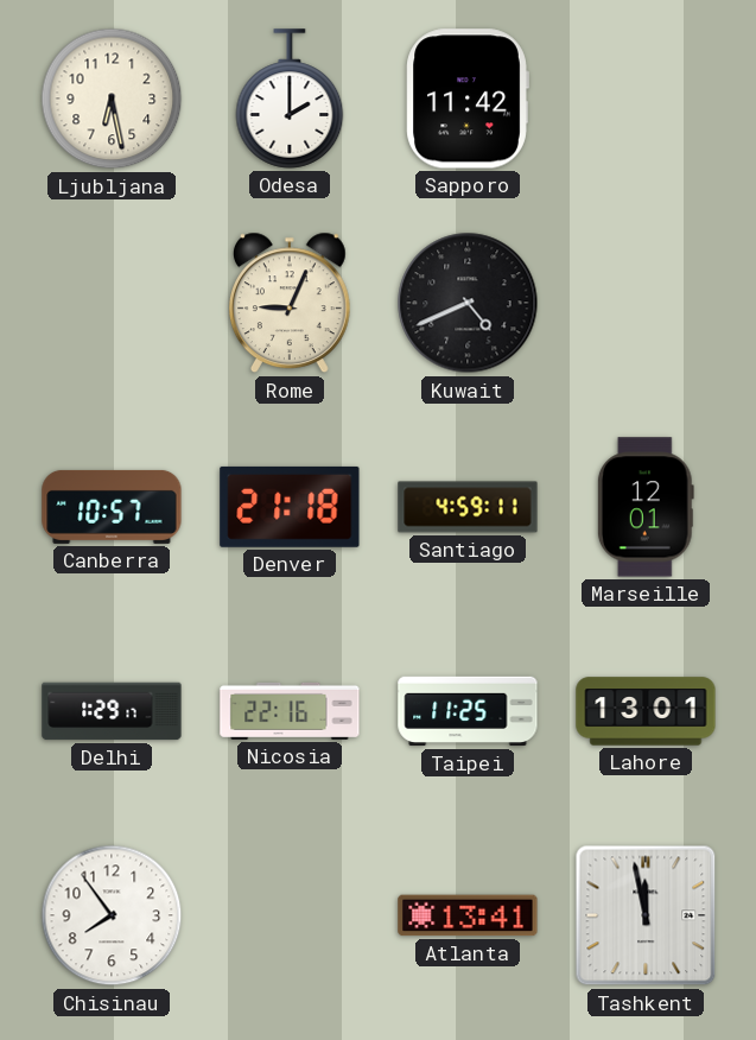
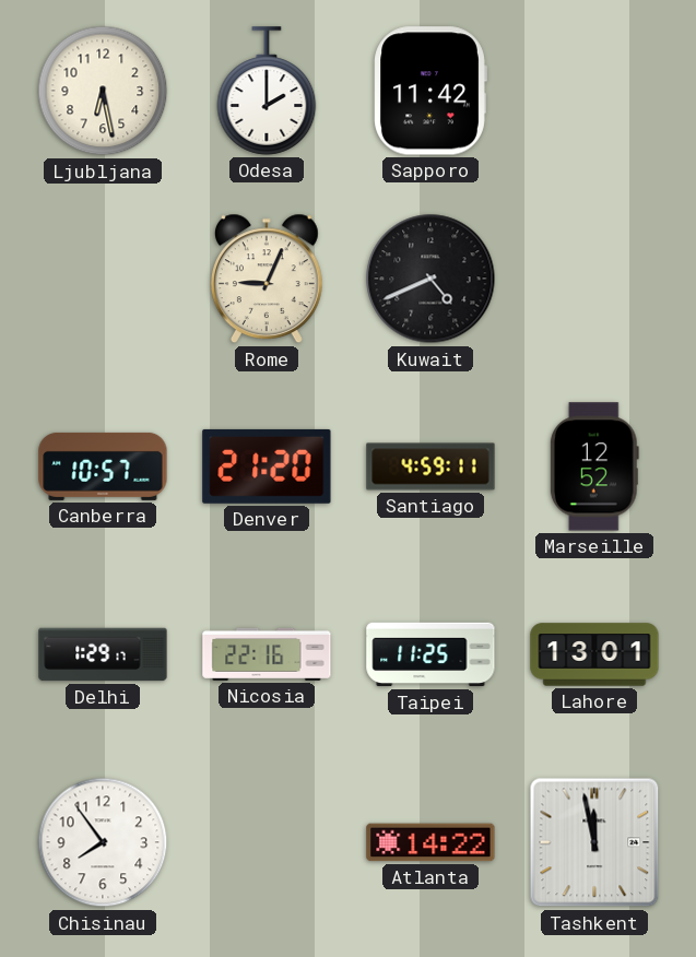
Denver: 21:18 -> 21:20 (267, 466)
Marseille: 12:01 -> 12:52 (594, 466)
Atlanta: 13:41 -> 14:22 (430, 842)
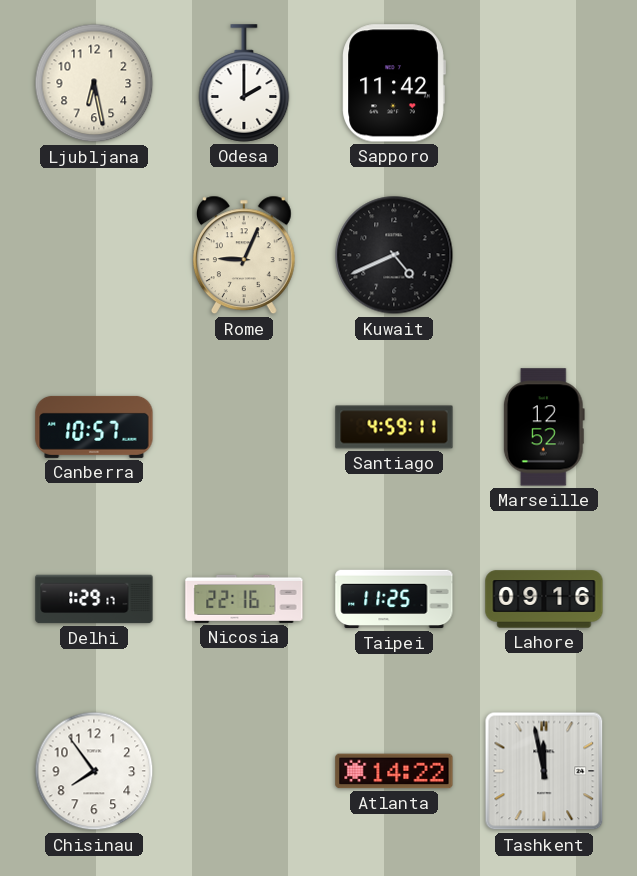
Denver: 21:20 -> none (267, 466)
Lahore: 13:01 -> 09:16 (544, 599)
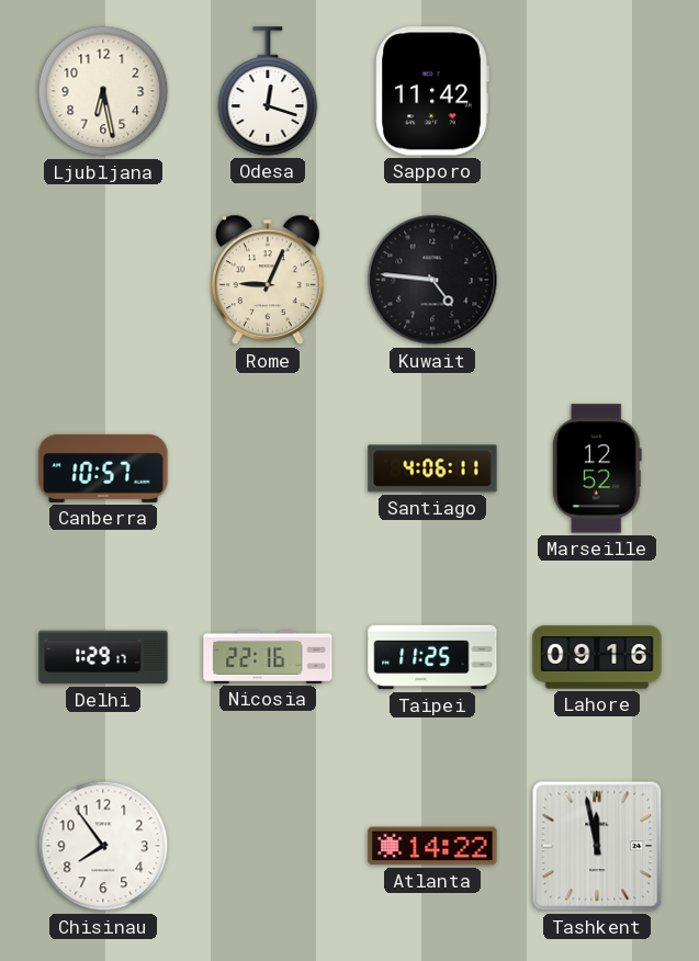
Odesa: 2:00 -> 12:18 (268, 91)
Kuwait: 4:41 -> 4:46 (432, 280)
Santiago: 4:59 -> 4:06 (432, 468)
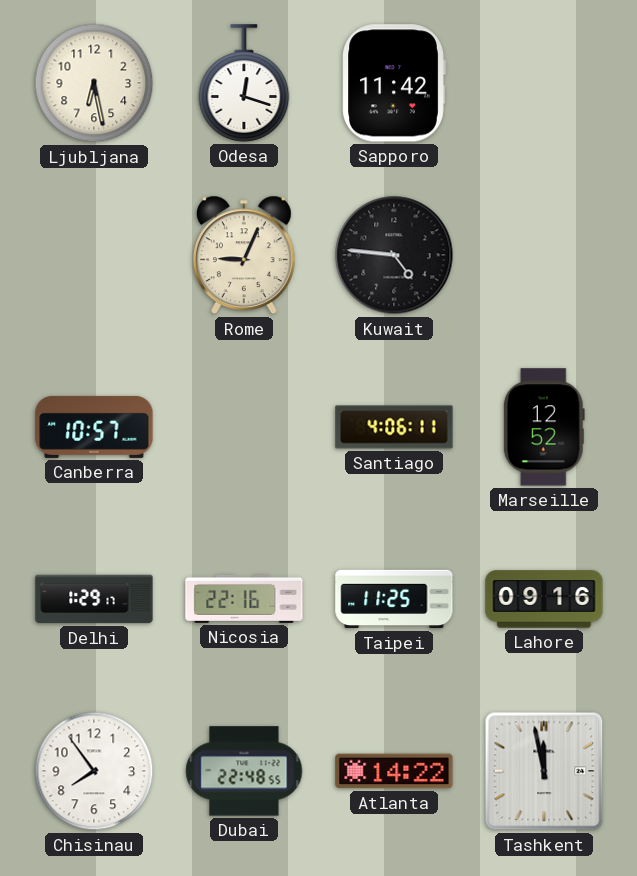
Dubai: none -> 22:48 (244, 771)
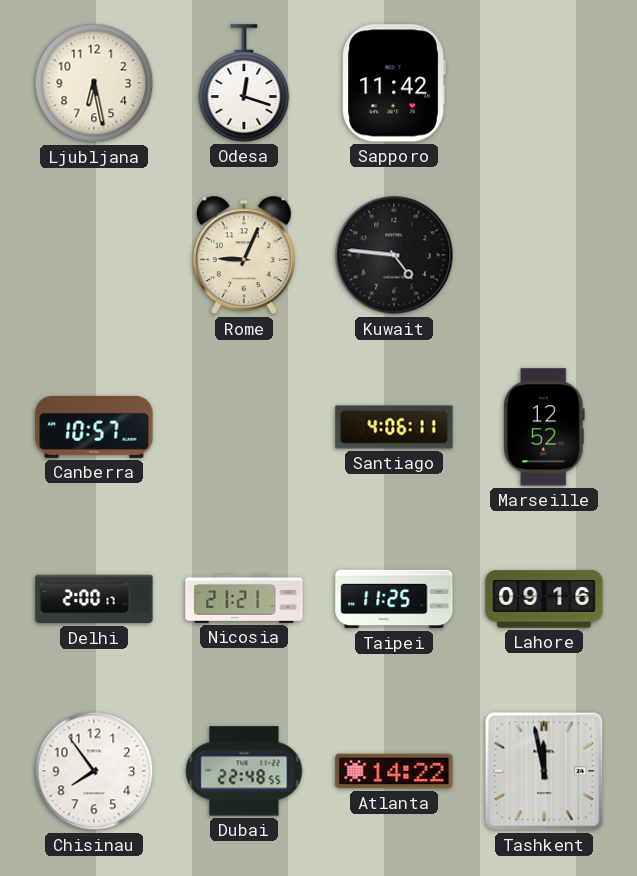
Delhi: 1:29 -> 2:00 (94, 599)
Nicosia: 22:16 -> 21:21 (244, 599)
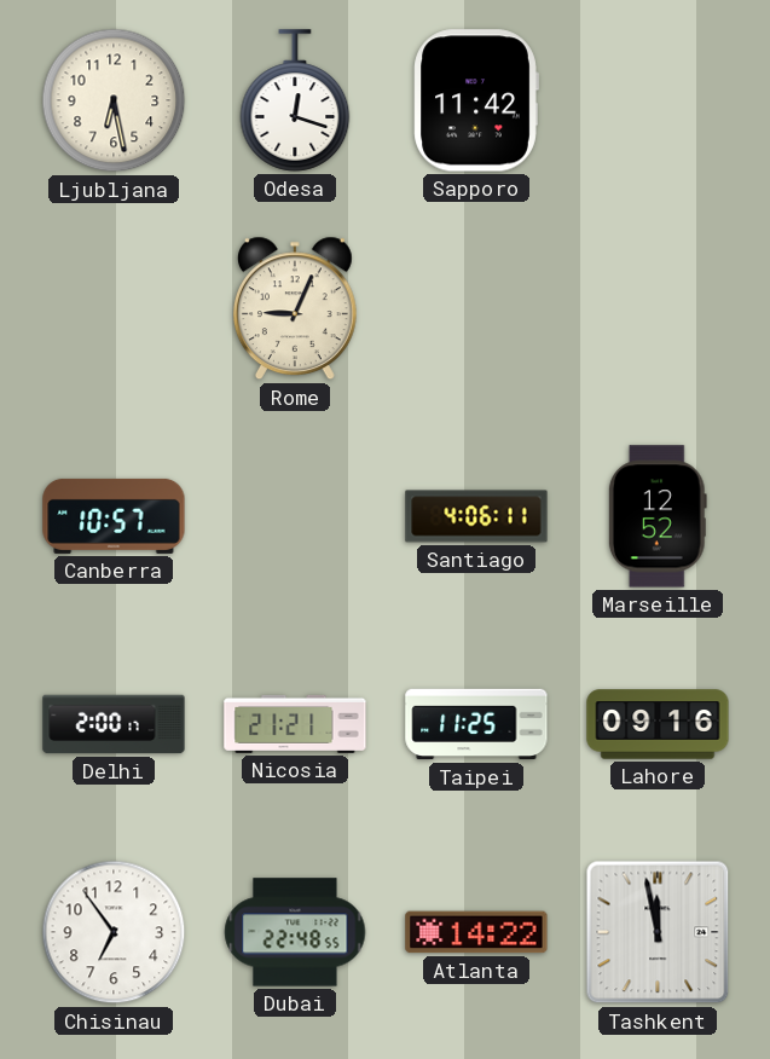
Kuwait: 4:46 -> none (394, 255)
Chisinau: 7:54 -> 6:54 (114, 932)
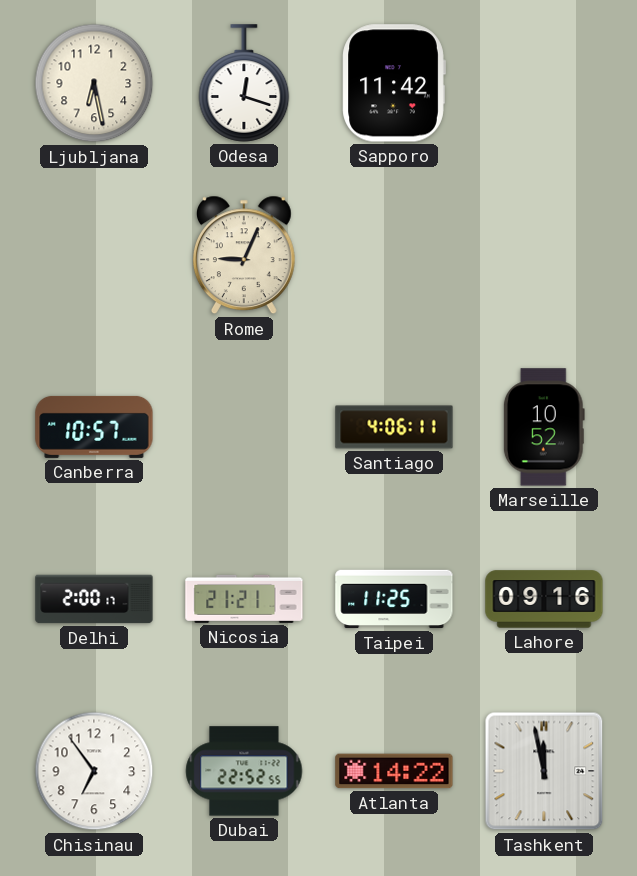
Marseille: 12:52 -> 10:52 (544, 427)
Dubai: 22:48 -> 22:52 (244, 771)
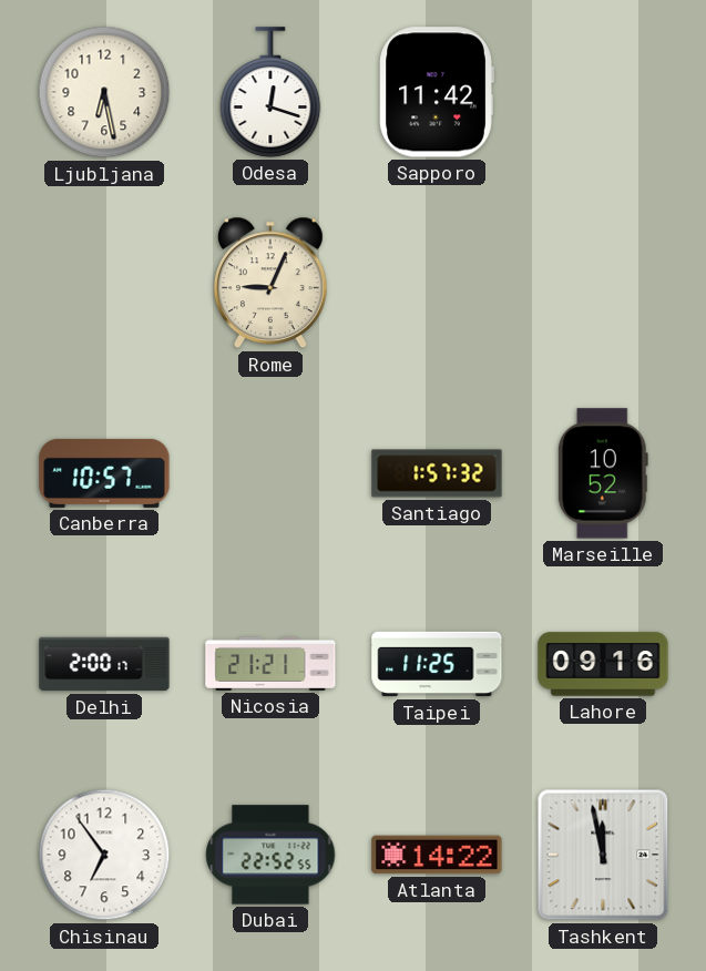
Santiago: 4:06 -> 1:57 (437, 473)
